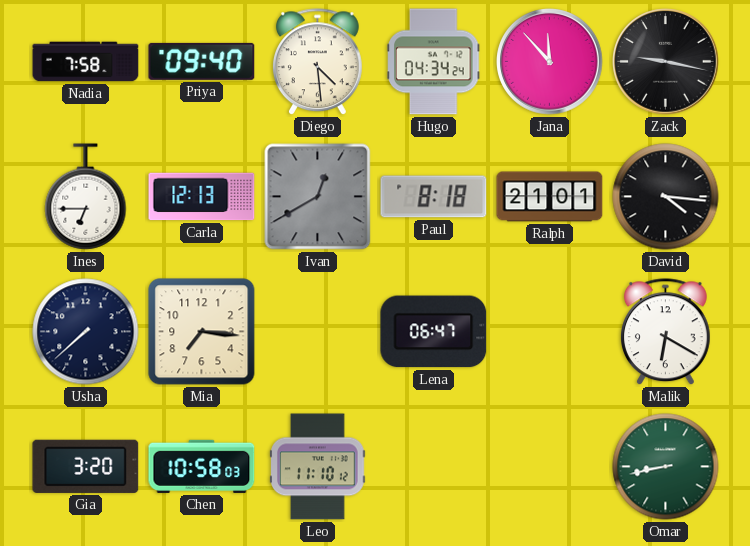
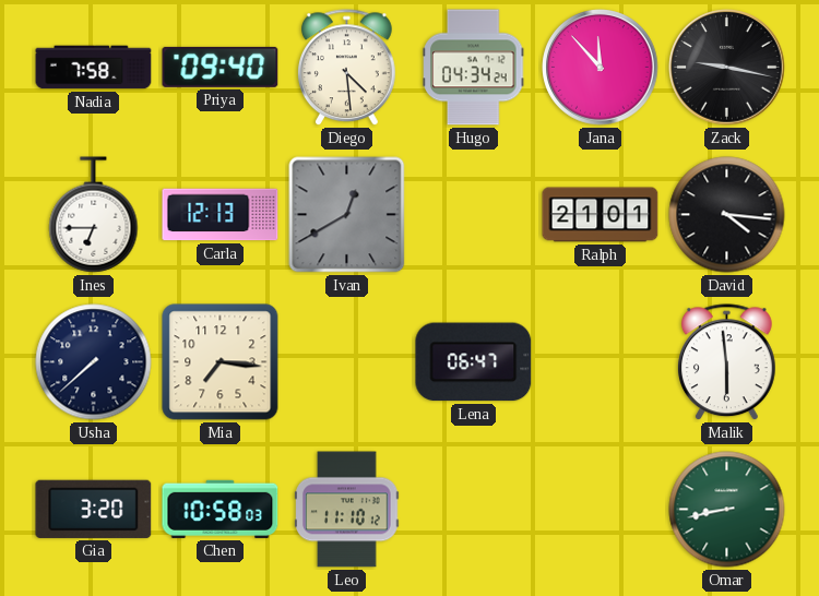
Paul: 8:18 -> none (434, 197)
Malik: 6:20 -> 5:59 (726, 362)
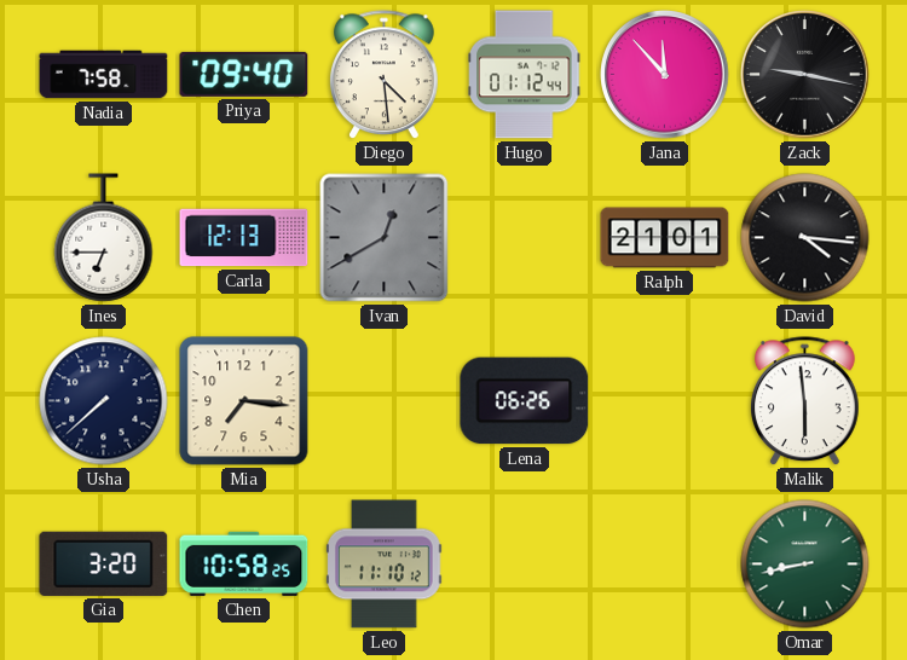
Hugo: 04:34 -> 01:12 (525, 75)
Lena: 06:47 -> 06:26 (525, 401)
Chen: 10:58:03 -> 10:58:25 (244, 563)
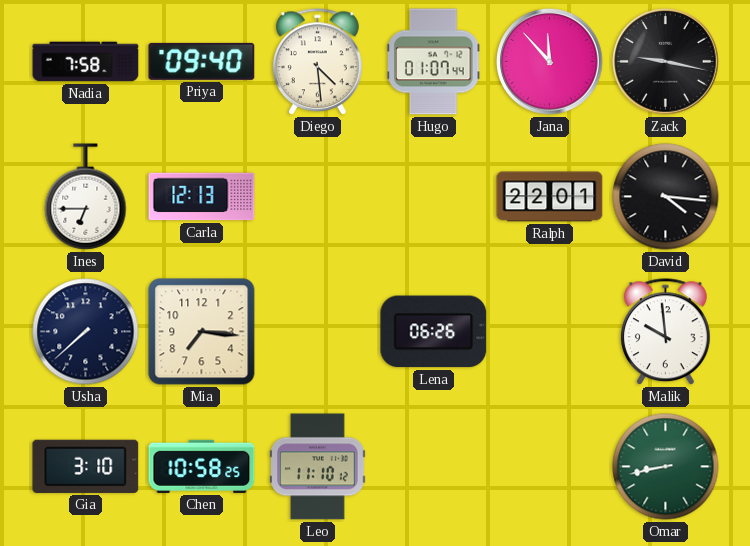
Hugo: 01:12 -> 01:07 (434, 62)
Ivan: 12:40 -> none (385, 238)
Ralph: 21:01 -> 22:01 (550, 197)
Malik: 5:59 -> 9:59 (665, 332)
Gia: 3:20 -> 3:10 (86, 466)
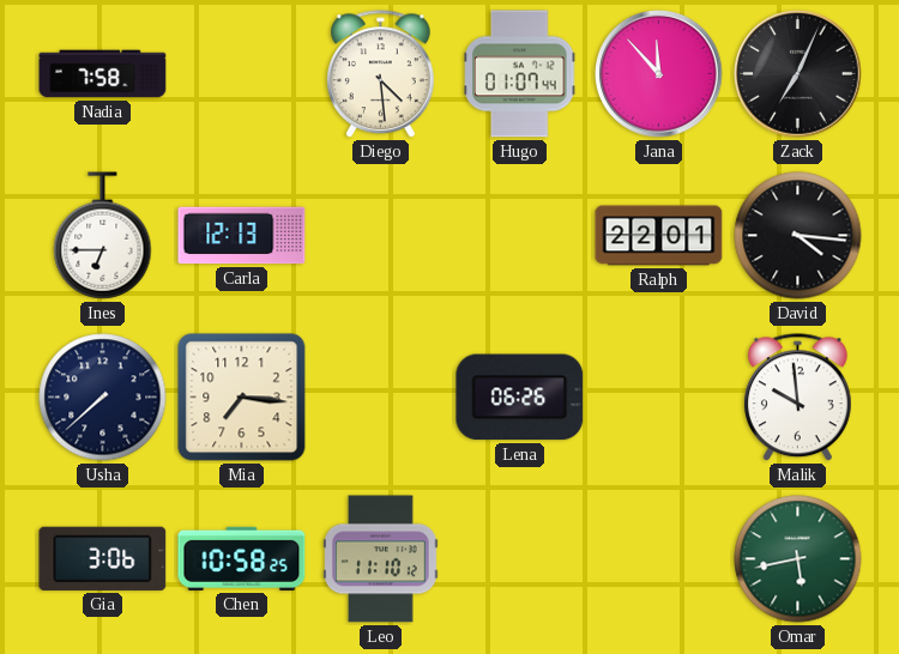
Priya: 09:40 -> none (202, 61)
Zack: 9:17 -> 7:04 (798, 74)
Gia: 3:10 -> 3:06 (103, 558)
Omar: 8:43 -> 5:43 (798, 559)
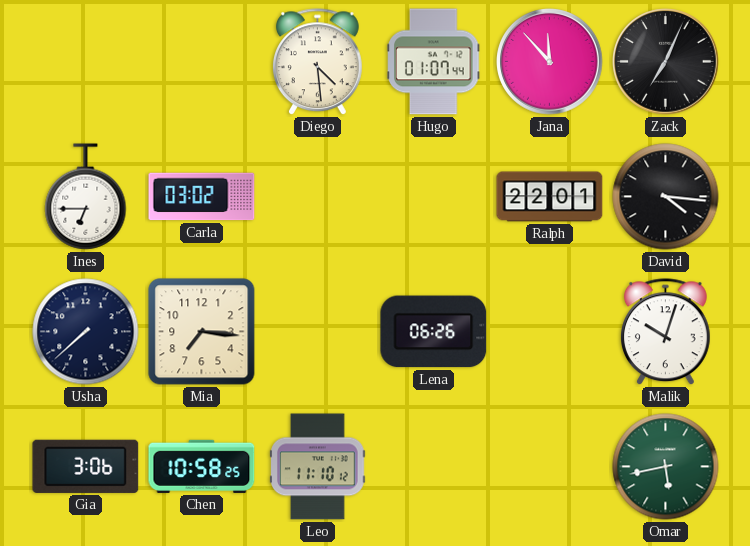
Nadia: 7:58 -> none (103, 74)
Carla: 12:13 -> 03:02 (202, 197)
Malik: 9:59 -> 10:03 (665, 332)
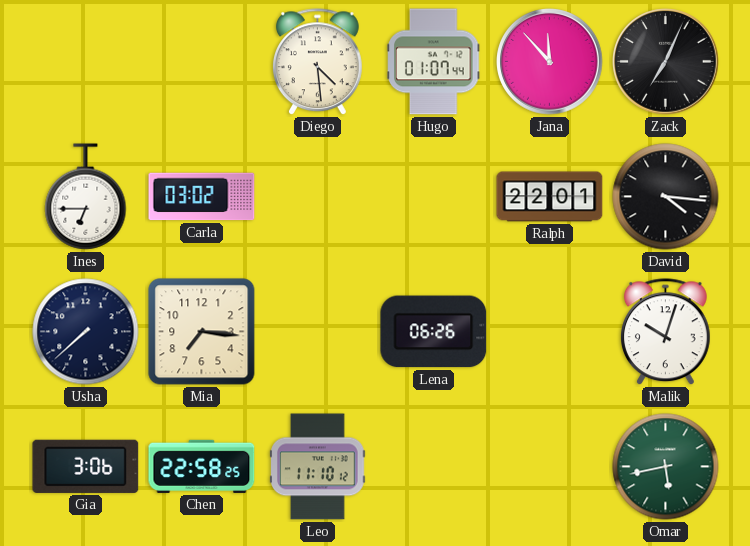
Chen: 10:58 -> 22:58 (202, 466)
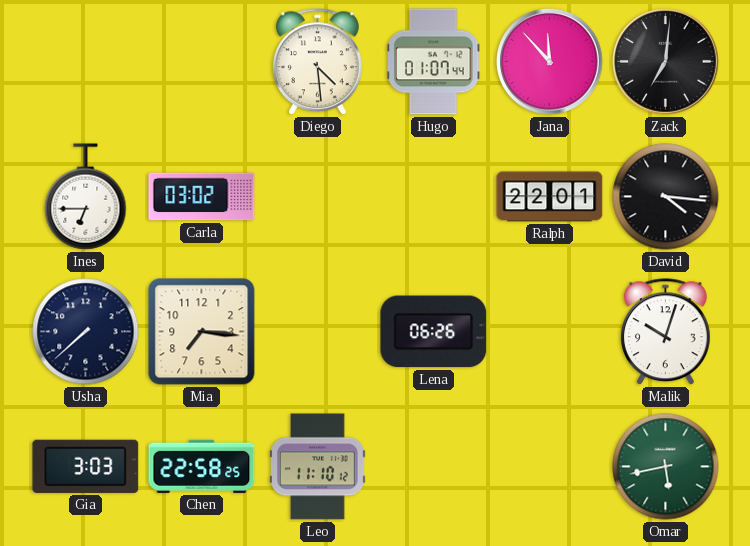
Zack: 7:04 -> 7:01 (666, 62)
Gia: 3:06 -> 3:03 (86, 466)
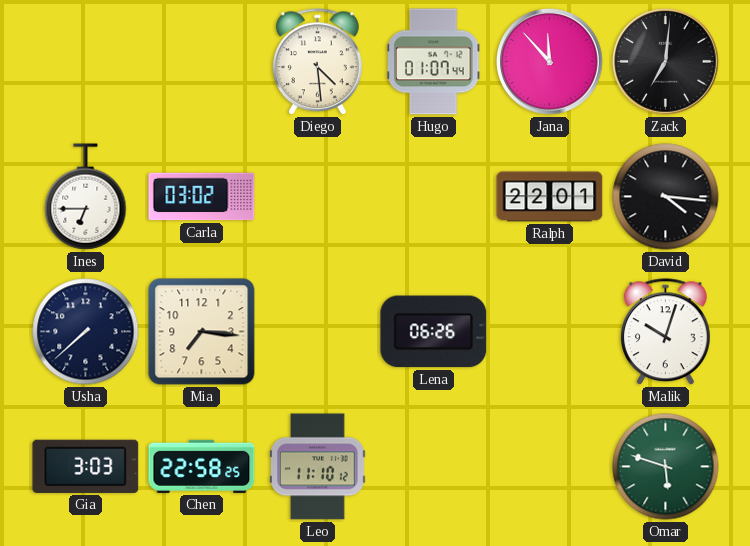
Omar: 5:43 -> 5:48 (666, 467)
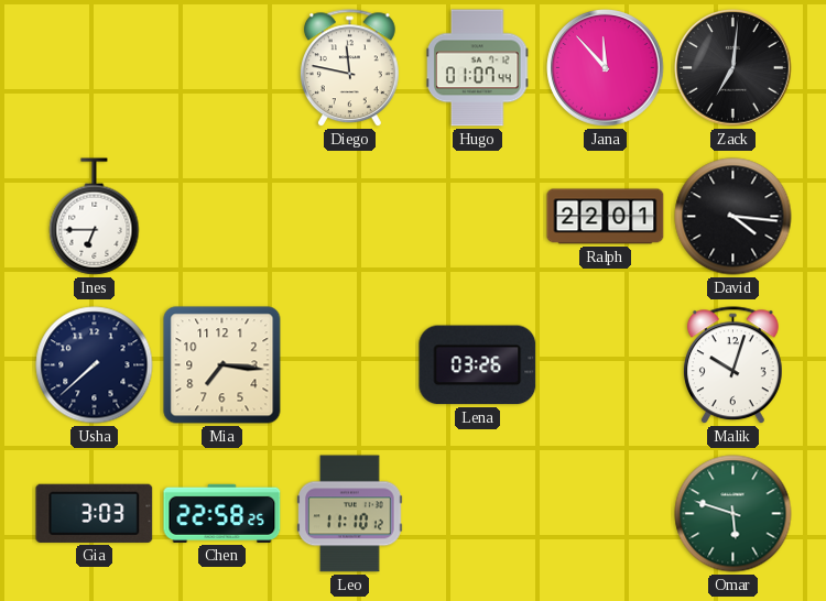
Diego: 4:29 -> 11:47 (349, 68)
Carla: 03:02 -> none (202, 197)
Lena: 06:26 -> 03:26 (478, 365)
